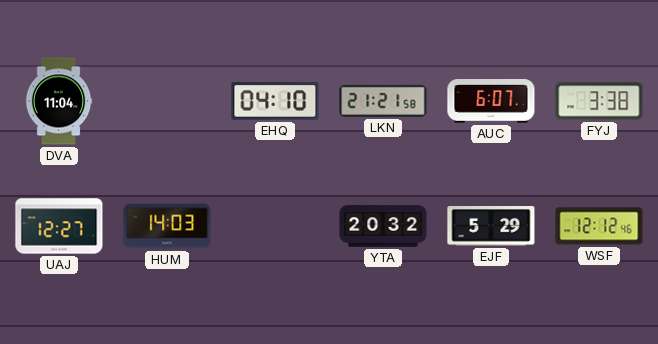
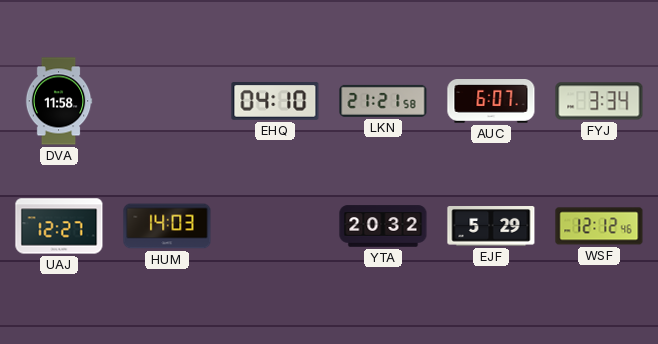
DVA: 11:04 -> 11:58 (59, 101)
FYJ: 3:38 -> 3:34 (599, 101)
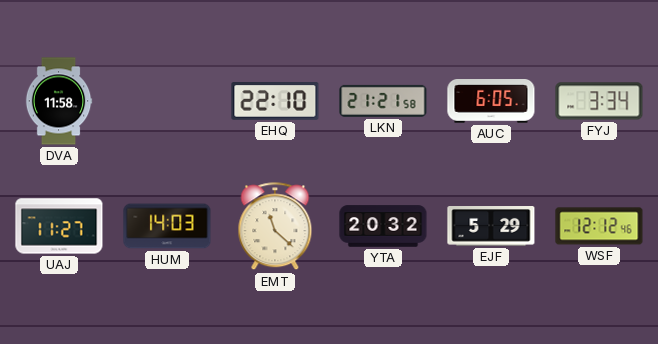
EHQ: 04:10 -> 22:10 (275, 102)
AUC: 6:07 -> 6:05 (491, 102)
UAJ: 12:27 -> 11:27 (59, 226)
EMT: none -> 11:22 (275, 227)
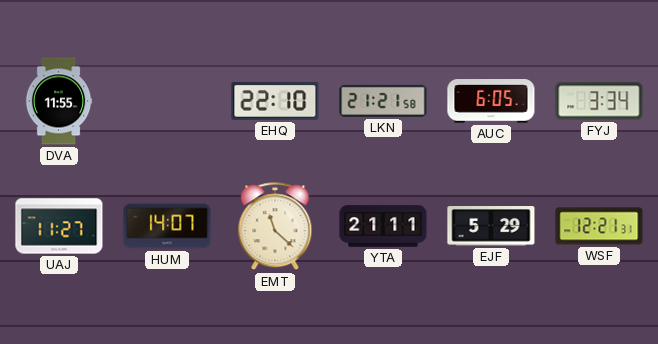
DVA: 11:58 -> 11:55 (59, 101)
HUM: 14:03 -> 14:07 (167, 226)
YTA: 20:32 -> 21:11 (383, 226)
WSF: 12:12 -> 12:21 (599, 226)
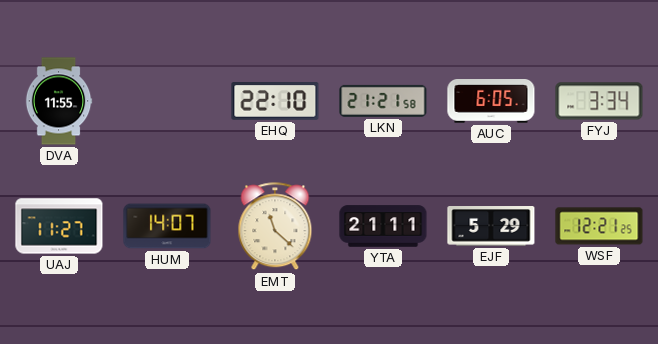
WSF: 12:21:31 -> 12:21:25 (599, 226)
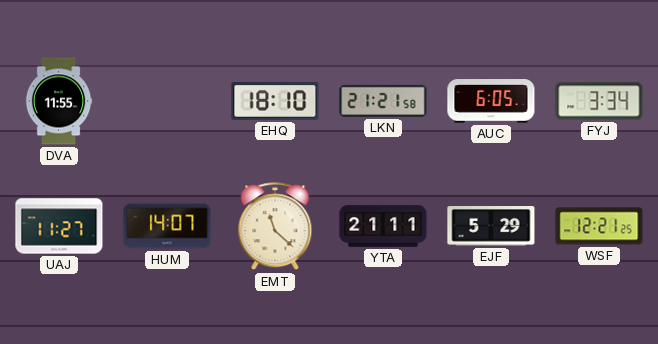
EHQ: 22:10 -> 18:10 (275, 102)
